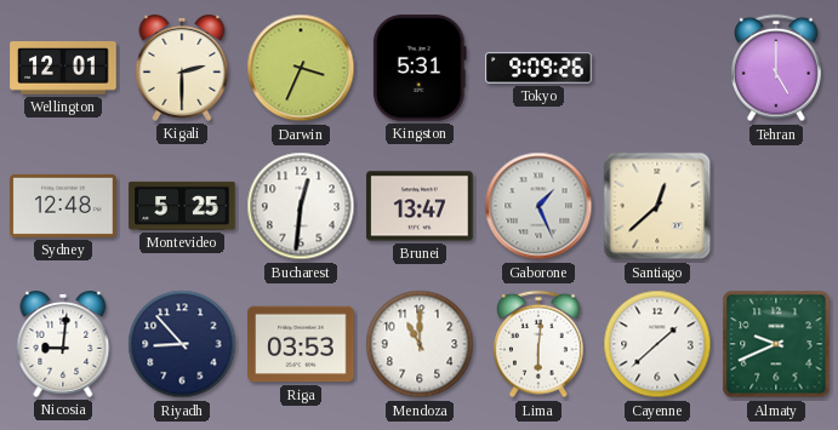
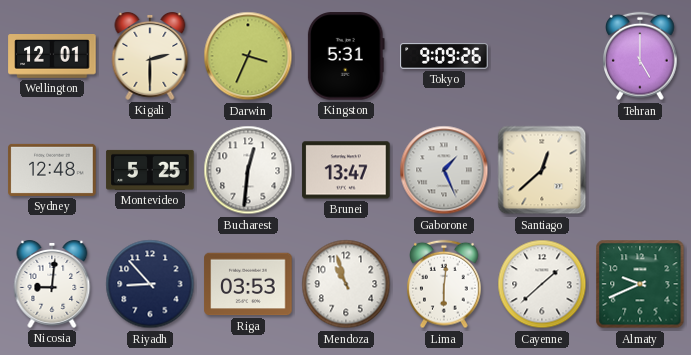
Mendoza: 11:00 -> 10:57 (346, 284)
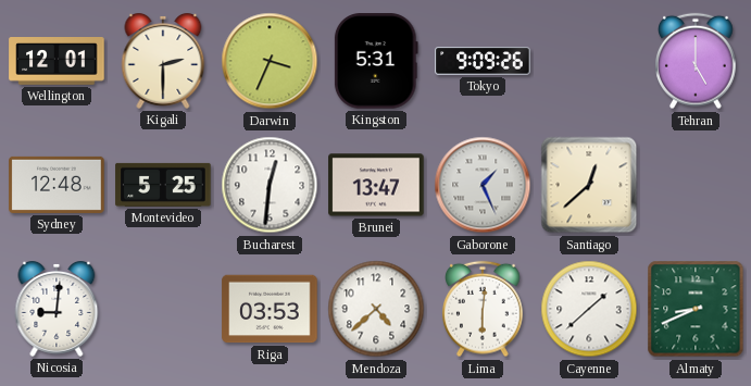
Riyadh: 8:53 -> none (150, 284)
Mendoza: 10:57 -> 4:38 (376, 309)
Almaty: 9:41 -> 8:41 (696, 309)
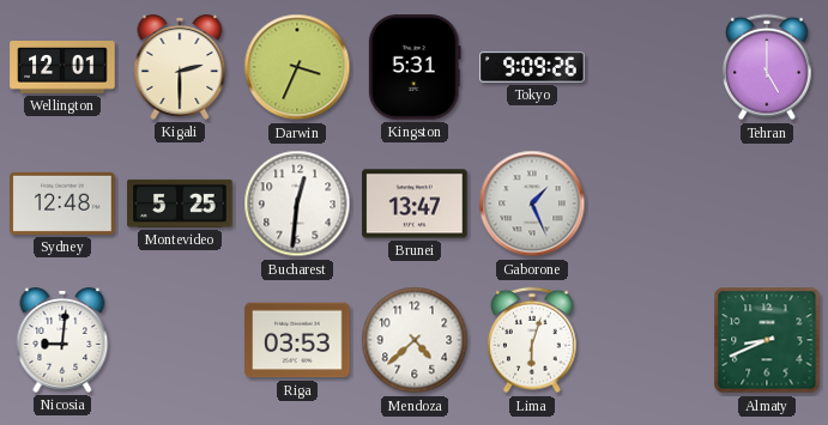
Santiago: 12:38 -> none (589, 185)
Lima: 6:01 -> 6:03 (533, 340)
Cayenne: 1:38 -> none (589, 309)
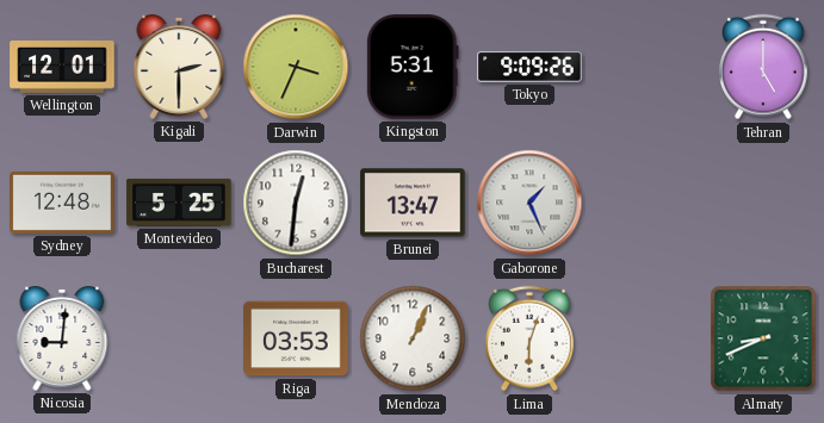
Mendoza: 4:38 -> 1:04 (413, 338)
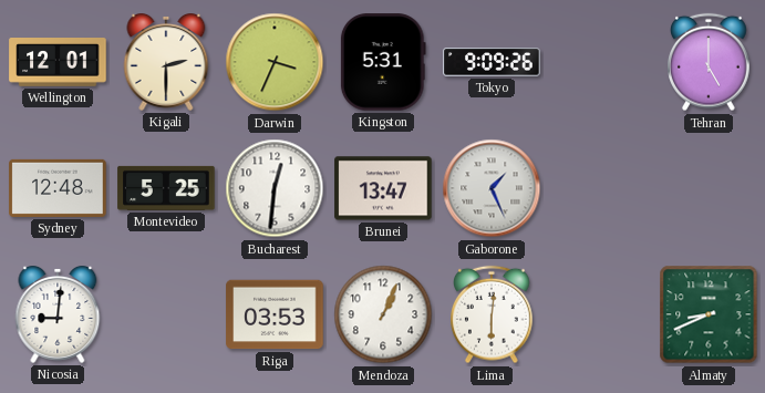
Lima: 6:03 -> 6:01 (493, 314)
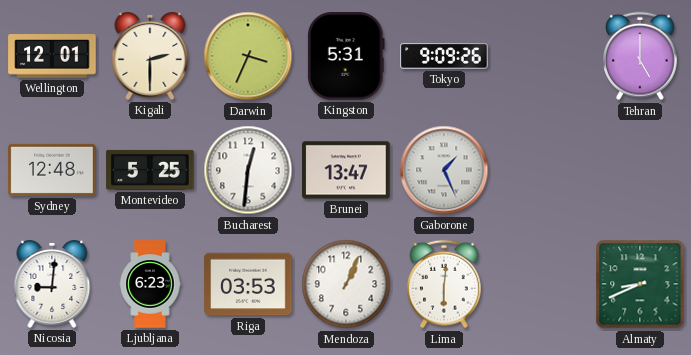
Ljubljana: none -> 6:23 (150, 284)
